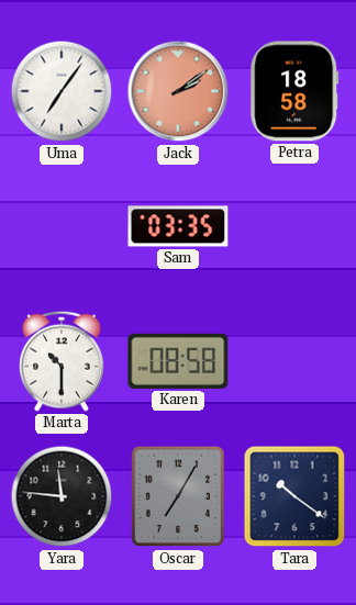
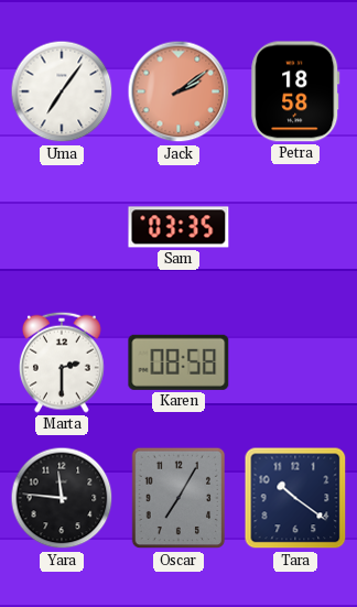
Marta: 10:30 -> 2:30 (63, 362)
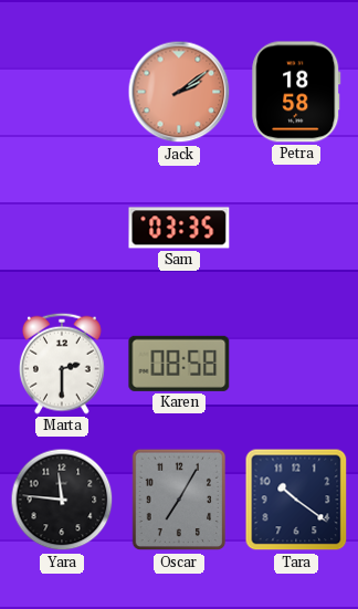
Uma: 7:06 -> none (62, 91)
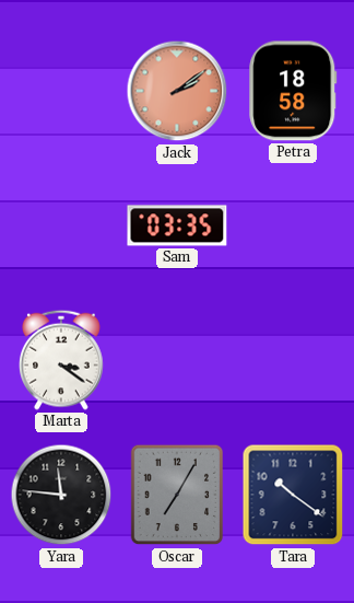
Marta: 2:30 -> 3:21 (62, 360)
Karen: 08:58 -> none (179, 364)
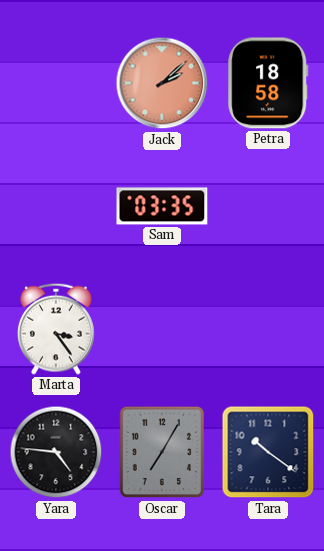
Jack: 2:09 -> 2:08 (162, 83)
Marta: 3:21 -> 3:24 (57, 329)
Yara: 11:46 -> 4:46 (56, 452)
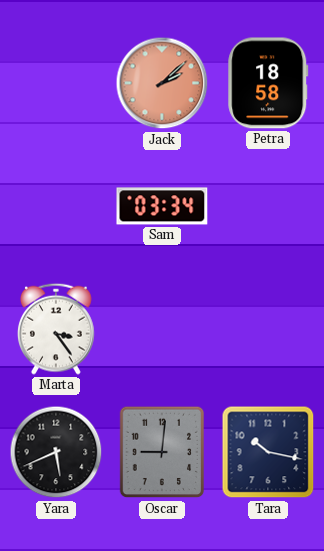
Sam: 03:35 -> 03:34 (162, 206)
Yara: 4:46 -> 5:41 (56, 452)
Oscar: 7:05 -> 9:01 (162, 452)
Tara: 10:21 -> 10:17 (268, 452)
